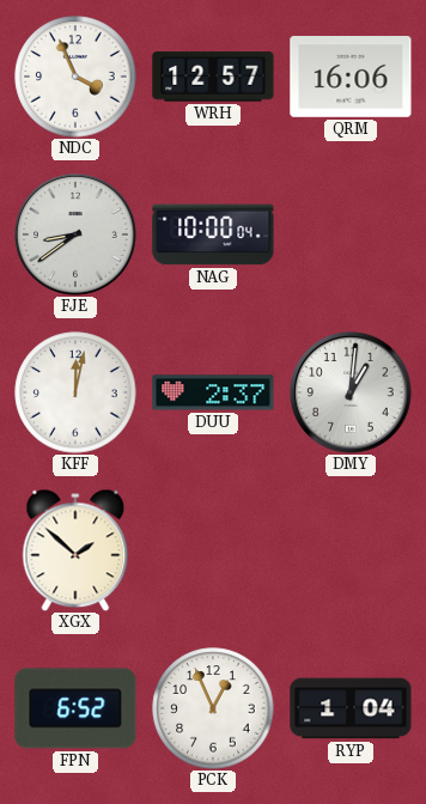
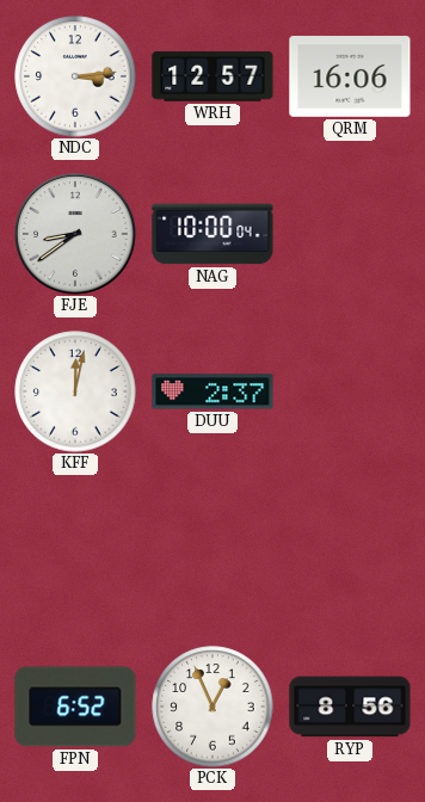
NDC: 3:56 -> 3:14 (75, 76)
DMY: 1:01 -> none (352, 394)
XGX: 1:52 -> none (75, 550)
RYP: 1:04 -> 8:56 (350, 707)
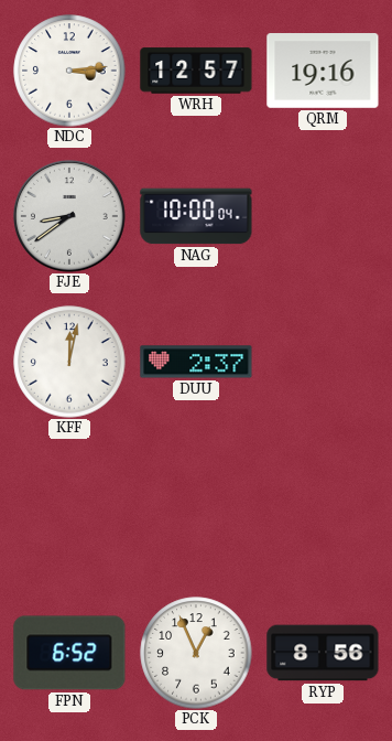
QRM: 16:06 -> 19:16 (323, 71)
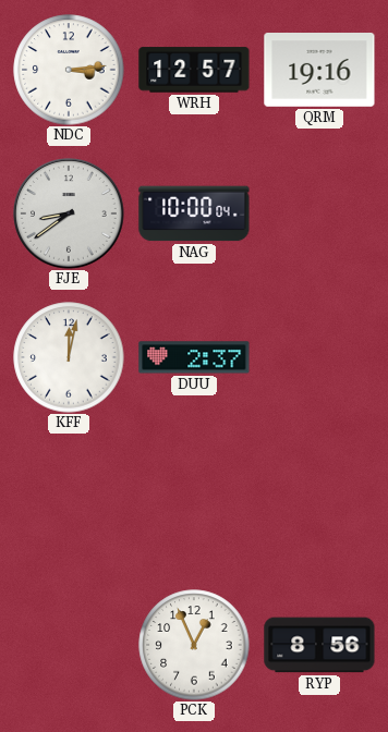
FPN: 6:52 -> none (69, 653)
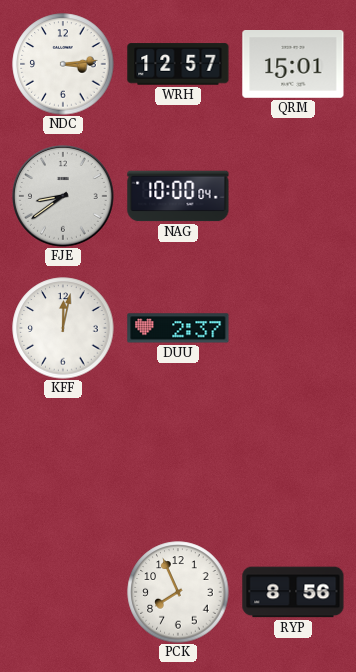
QRM: 19:16 -> 15:01 (293, 64)
PCK: 12:56 -> 7:56 (178, 592)
